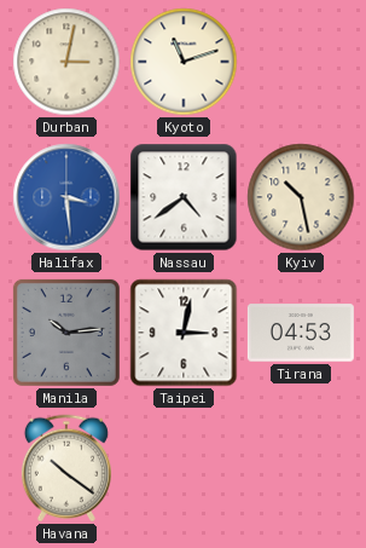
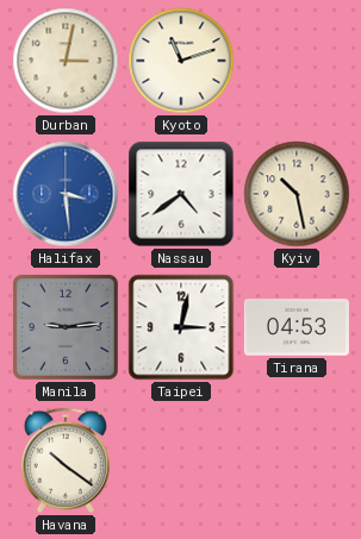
Manila: 10:14 -> 9:14 (66, 327)
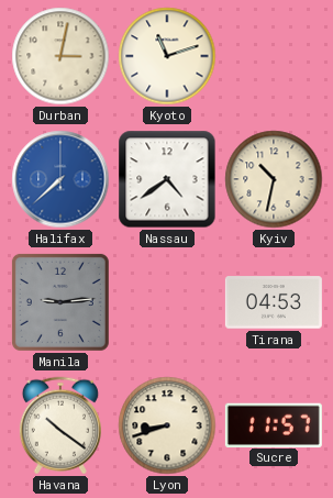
Halifax: 3:29 -> 7:38 (60, 179)
Kyiv: 10:28 -> 10:32 (274, 179)
Taipei: 3:02 -> none (181, 327)
Lyon: none -> 8:42 (167, 425)
Sucre: none -> 11:57 (274, 424)
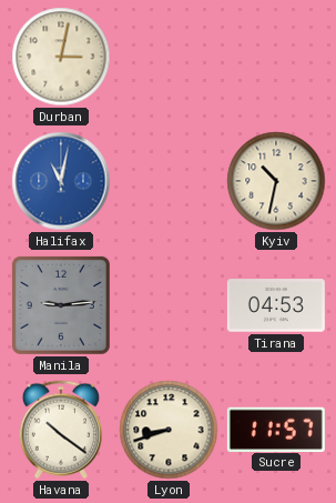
Kyoto: 11:12 -> none (167, 56)
Halifax: 7:38 -> 11:02 (61, 181)
Nassau: 4:39 -> none (167, 179)
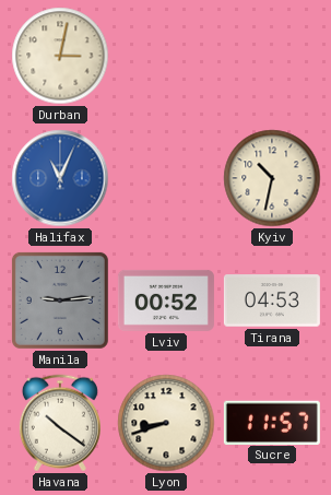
Halifax: 11:02 -> 11:04 (60, 178)
Lviv: none -> 00:52 (166, 300)
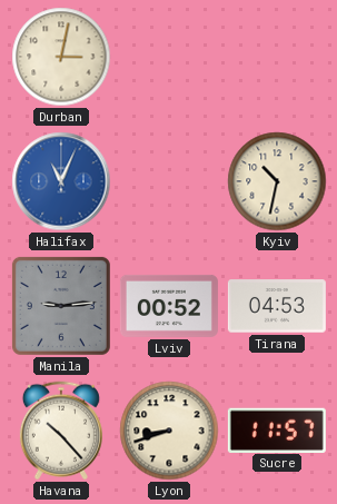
Havana: 10:21 -> 10:23 (61, 431)
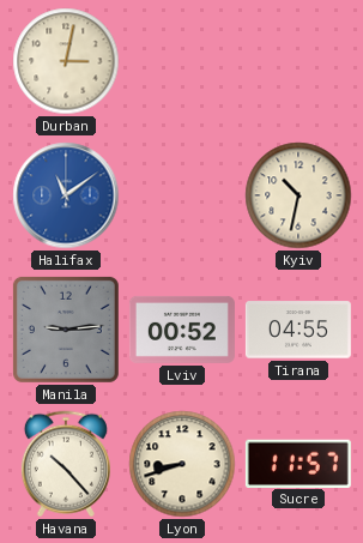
Halifax: 11:04 -> 11:09 (66, 195)
Tirana: 04:53 -> 04:55 (298, 330)
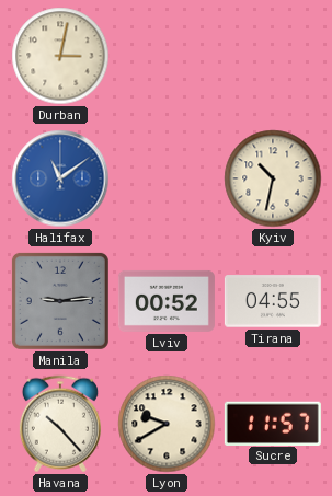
Lyon: 8:42 -> 9:40 (167, 424)
